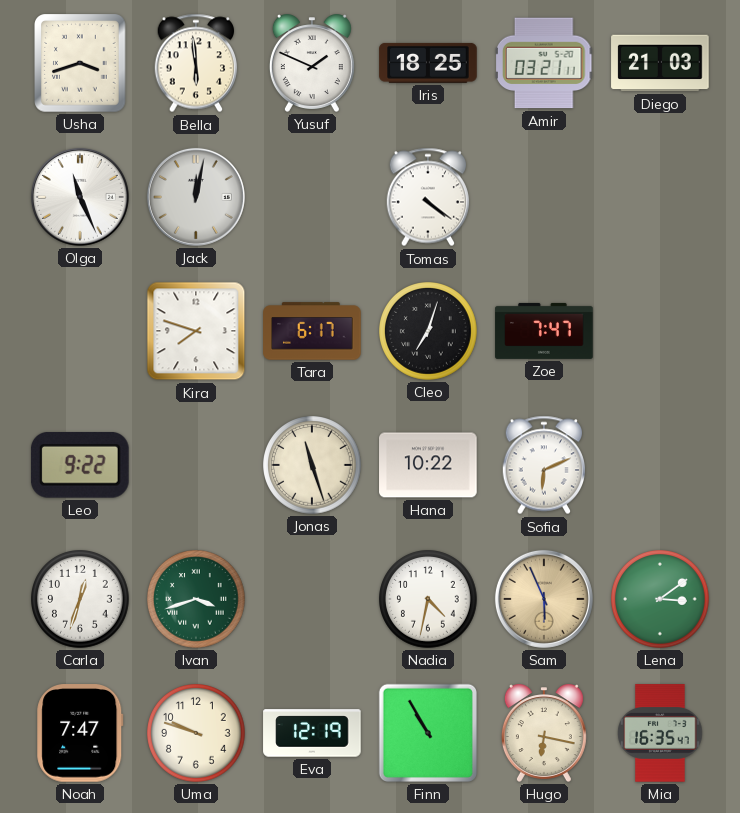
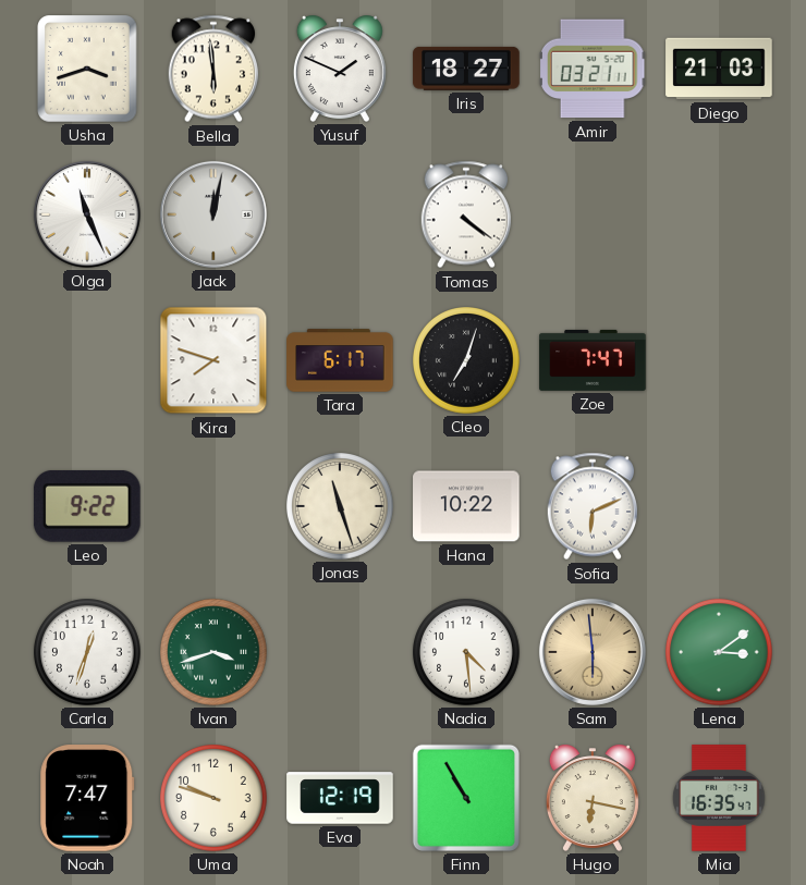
Iris: 18:25 -> 18:27 (466, 69)
Nadia: 4:32 -> 4:29 (467, 653)
Sam: 5:56 -> 5:59 (593, 652)
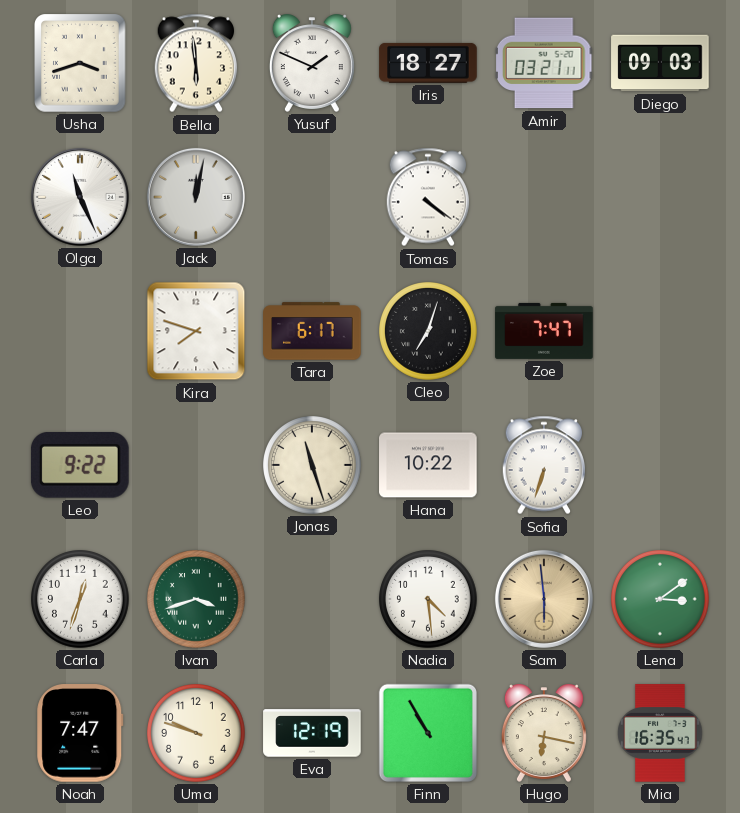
Diego: 21:03 -> 09:03 (660, 63)
Sofia: 6:11 -> 6:33 (544, 465)
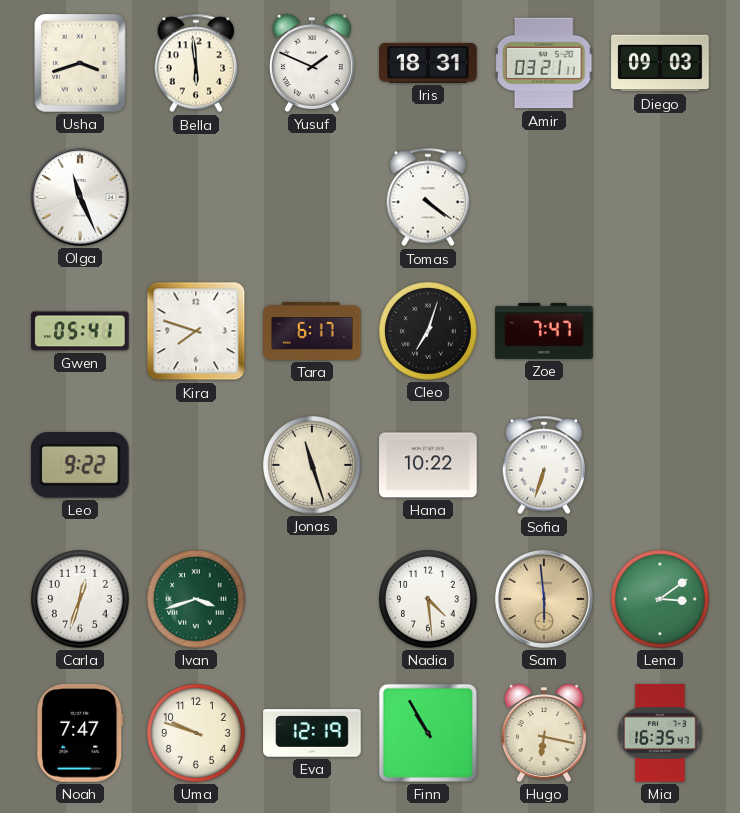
Iris: 18:27 -> 18:31 (428, 63)
Jack: 12:02 -> none (196, 197)
Gwen: none -> 05:41 (80, 331)
